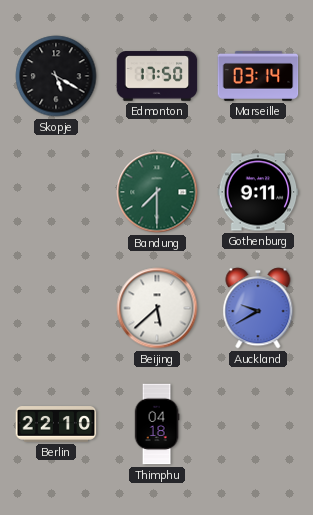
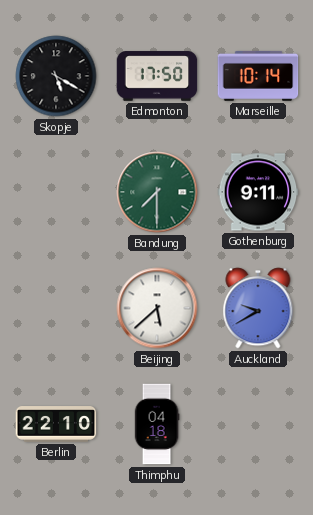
Marseille: 03:14 -> 10:14 (258, 76)
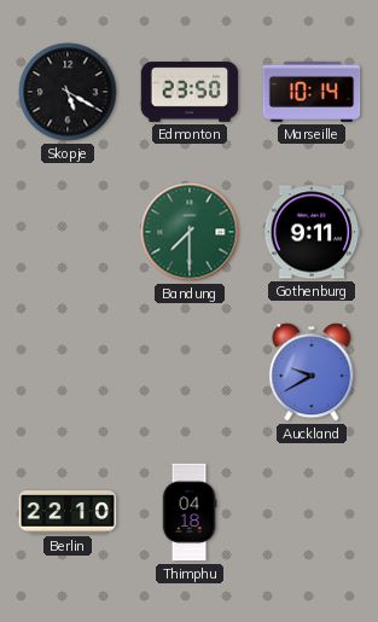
Edmonton: 17:50 -> 23:50 (190, 92)
Beijing: 5:38 -> none (157, 308)
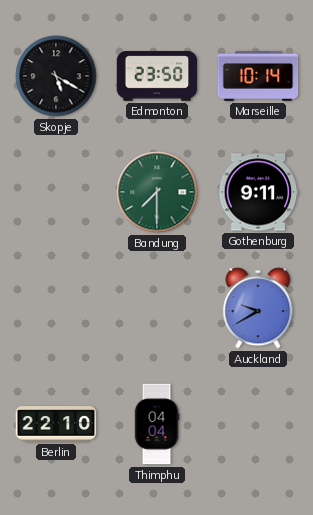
Thimphu: 04:18 -> 04:04 (157, 424)
